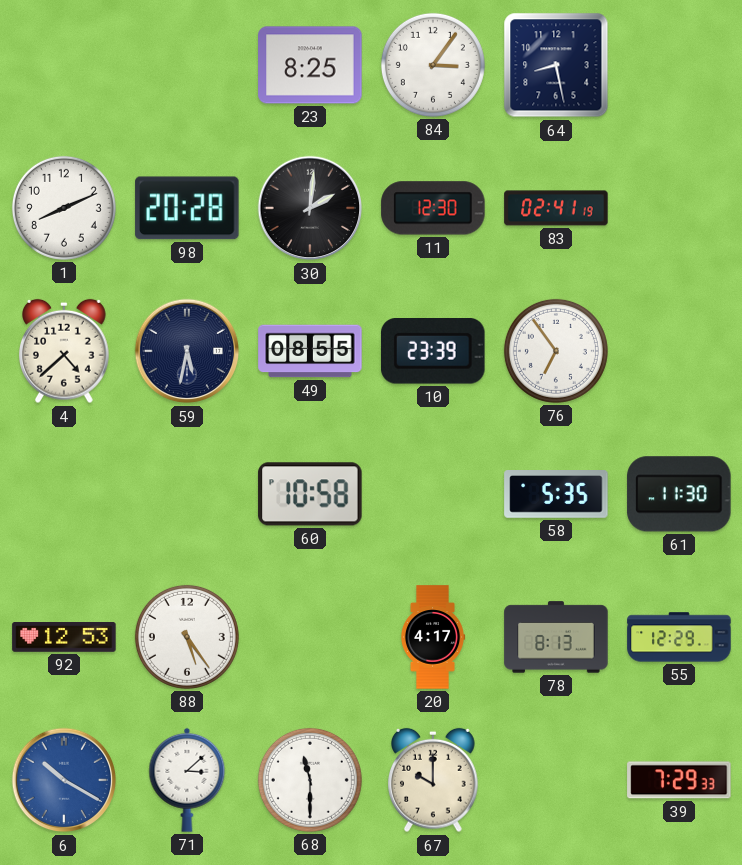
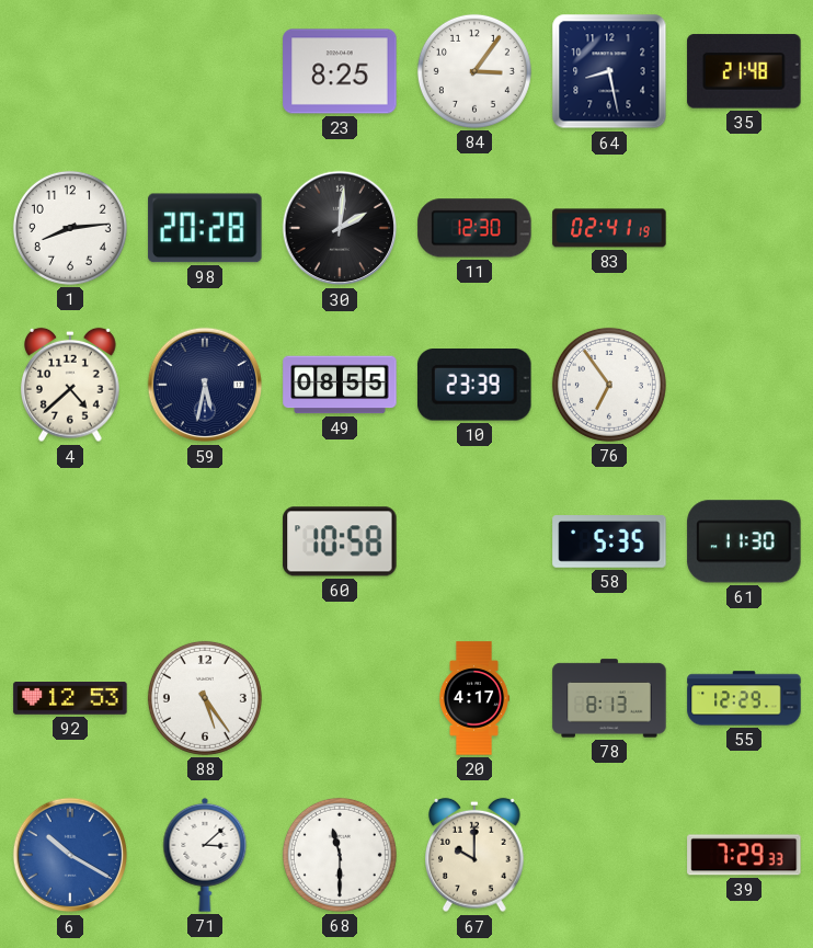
35: none -> 21:48 (744, 71)
1: 8:11 -> 8:14 (70, 228)
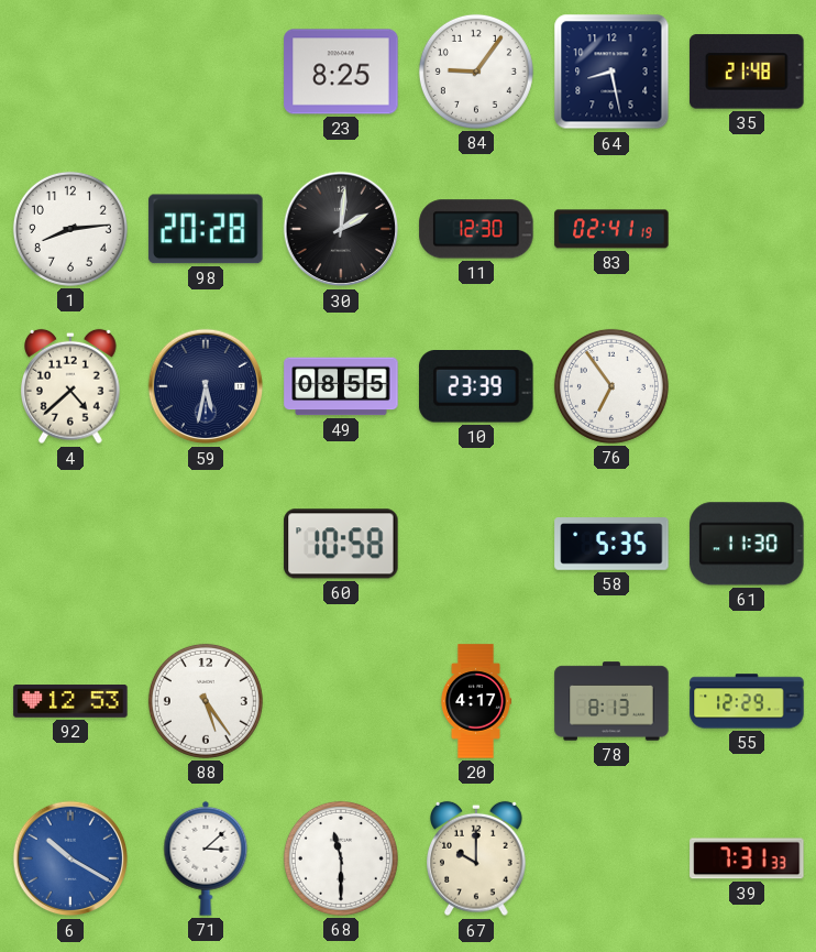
84: 3:06 -> 9:06 (476, 72)
39: 7:29 -> 7:31 (747, 858)
